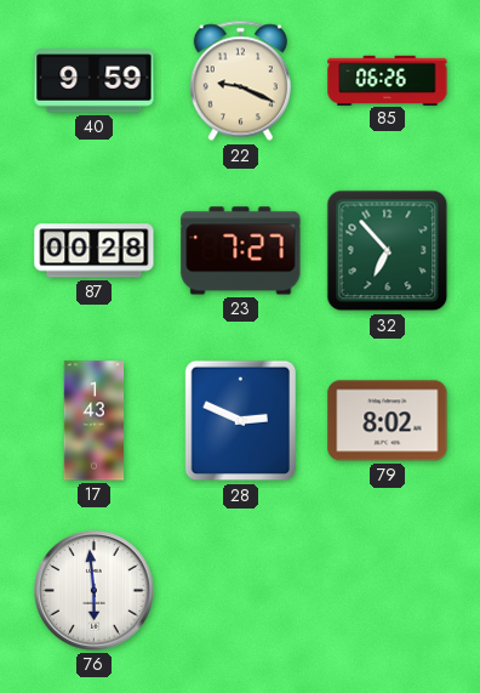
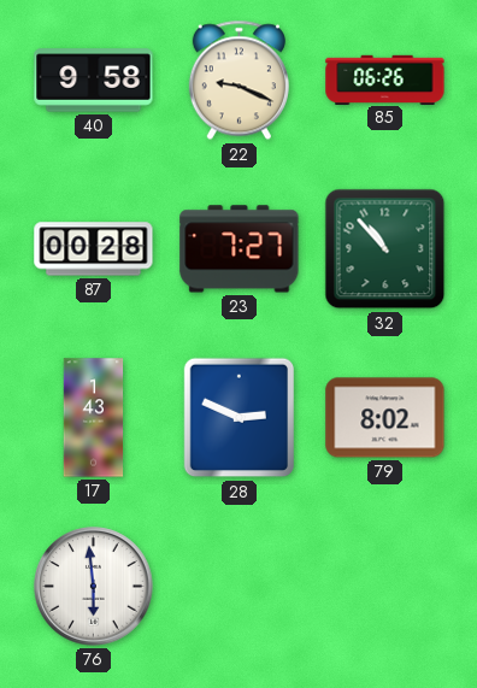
40: 9:59 -> 9:58 (94, 81)
32: 6:53 -> 10:53 (385, 249)
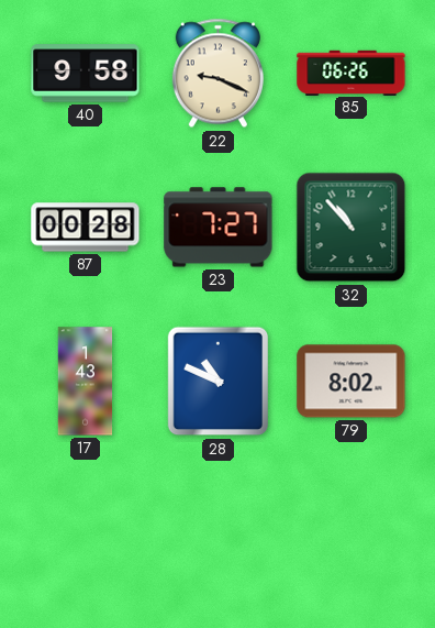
28: 2:49 -> 10:49 (219, 382)
76: 5:59 -> none (94, 587)
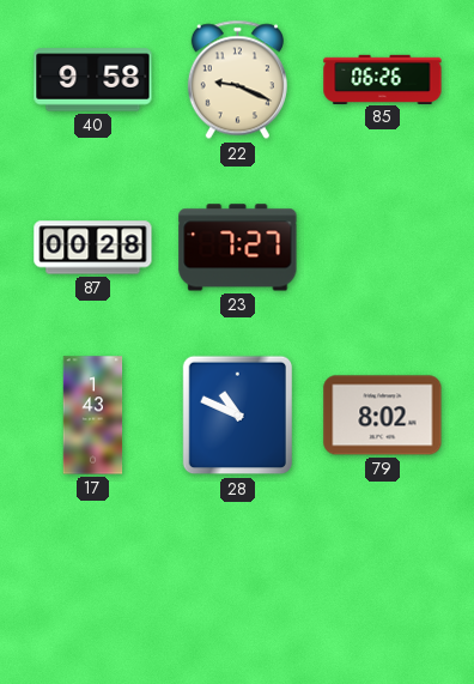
32: 10:53 -> none (352, 228)
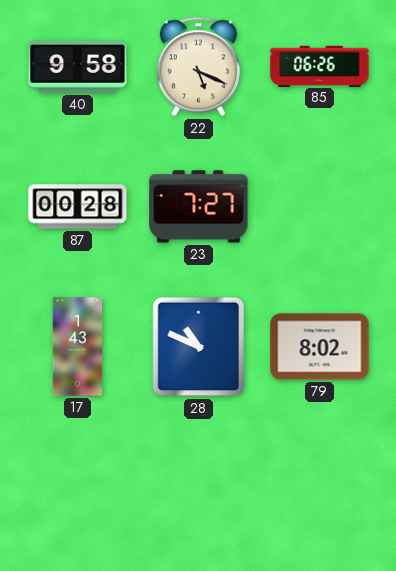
22: 9:19 -> 5:19 (198, 67)
